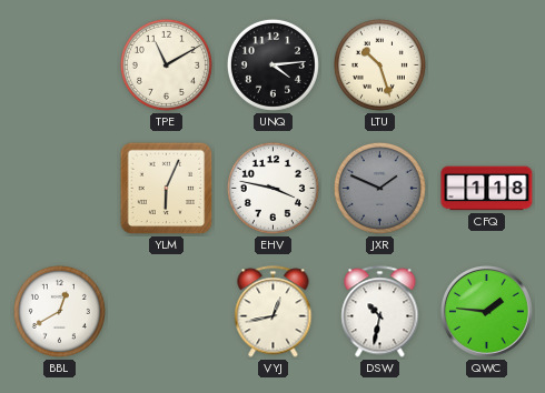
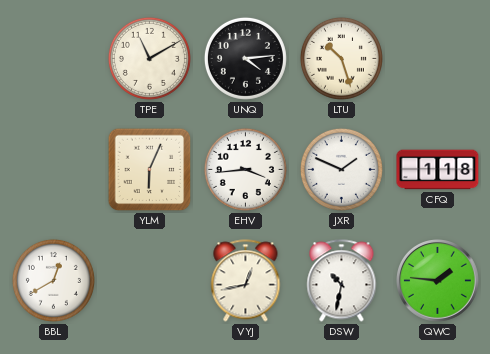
EHV: 3:47 -> 3:44 (245, 169)
JXR dial: grey -> white (341, 169)
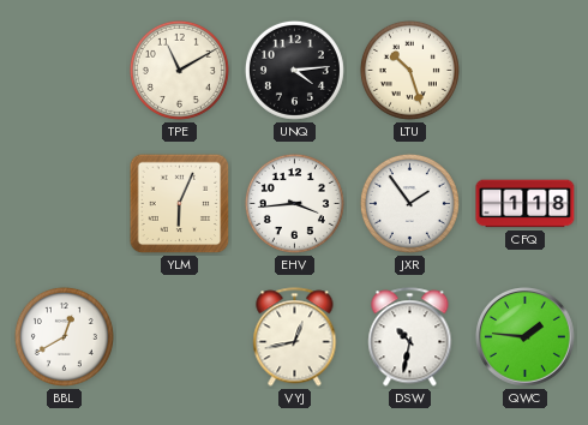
JXR: 1:49 -> 1:54 (409, 203)
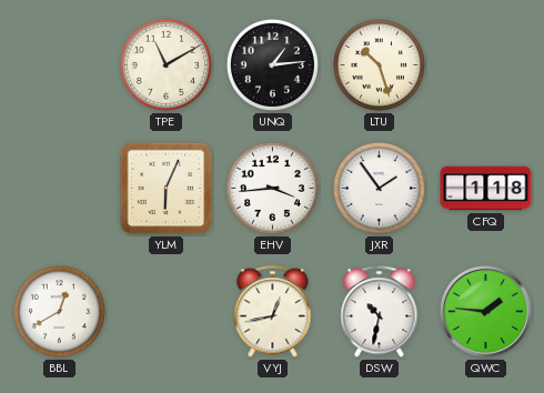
UNQ: 4:14 -> 1:14 (272, 64)
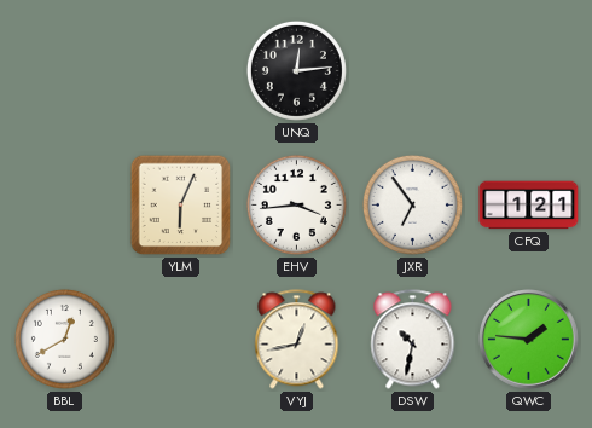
TPE: 11:10 -> none (165, 64)
UNQ: 1:14 -> 12:14 (296, 70)
LTU: 10:27 -> none (379, 64)
JXR: 1:54 -> 6:54 (412, 204)
CFQ: 1:18 -> 1:21 (529, 206)
